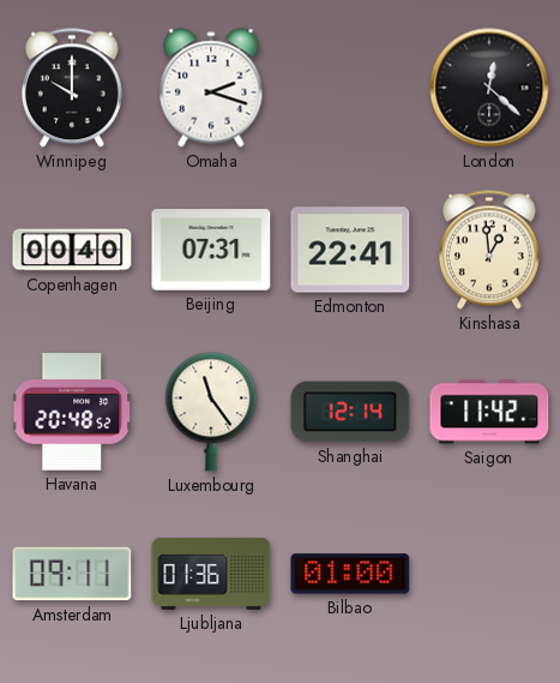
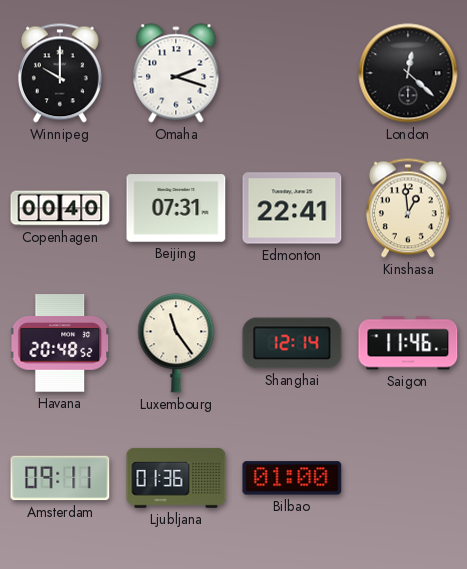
Saigon: 11:42 -> 11:46 (408, 343)
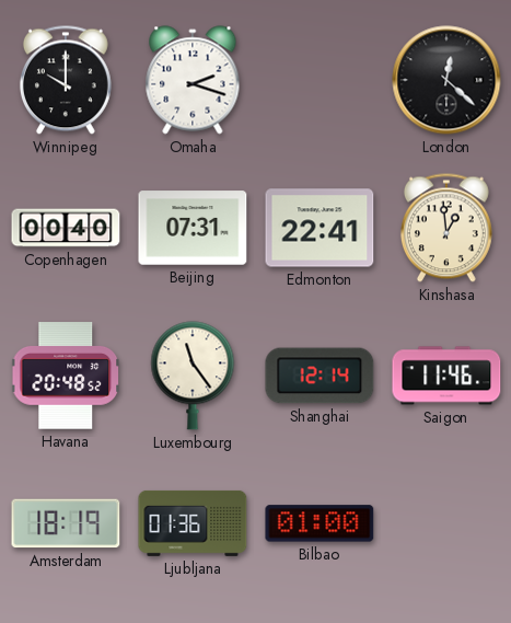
Amsterdam: 09:11 -> 18:19 (66, 523)
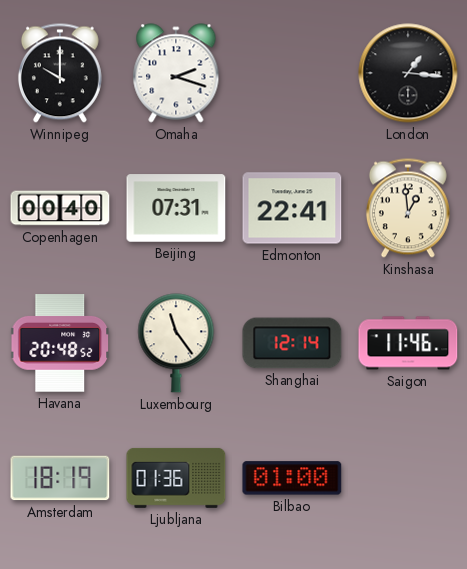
London: 12:22 -> 1:16 (408, 73)
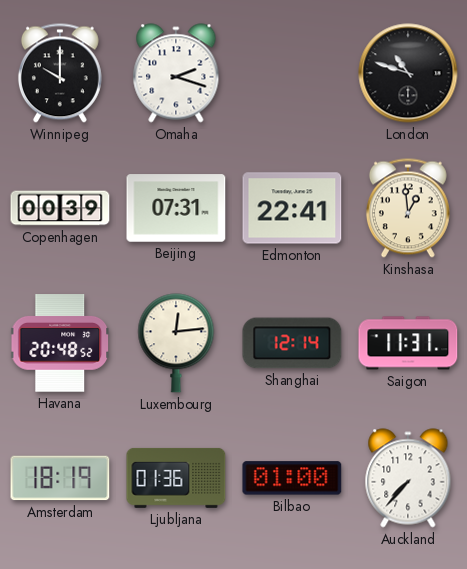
London: 1:16 -> 10:48 (408, 73)
Copenhagen: 00:40 -> 00:39 (60, 208)
Luxembourg: 11:24 -> 12:14 (176, 343)
Saigon: 11:46 -> 11:31 (408, 343)
Auckland: none -> 7:37 (408, 478)
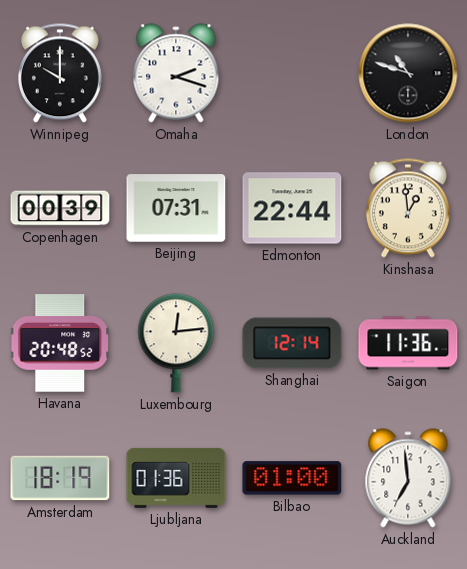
Edmonton: 22:41 -> 22:44 (292, 208)
Saigon: 11:31 -> 11:36 (408, 343)
Auckland: 7:37 -> 6:59 (408, 478)
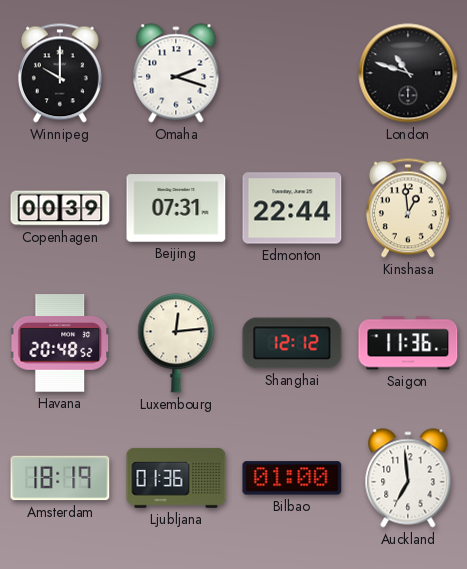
Shanghai: 12:14 -> 12:12 (292, 343)
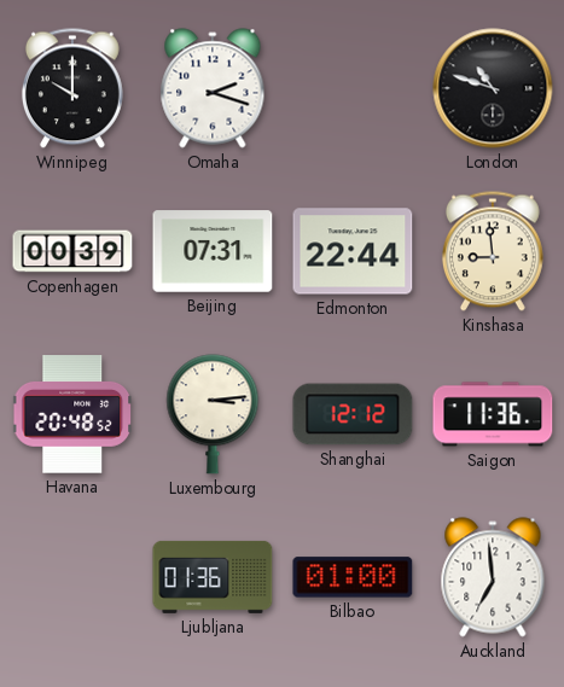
Kinshasa: 12:59 -> 8:59 (493, 251)
Luxembourg: 12:14 -> 3:14 (213, 414)
Amsterdam: 18:19 -> none (60, 478)
